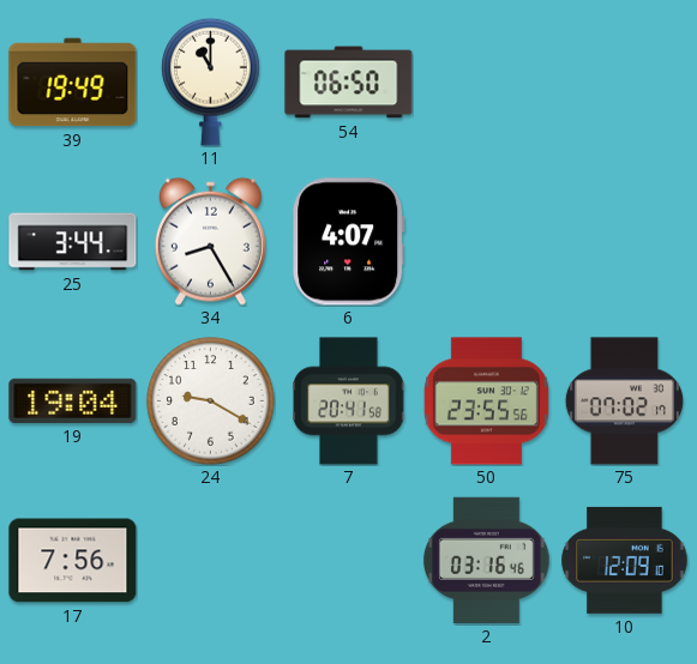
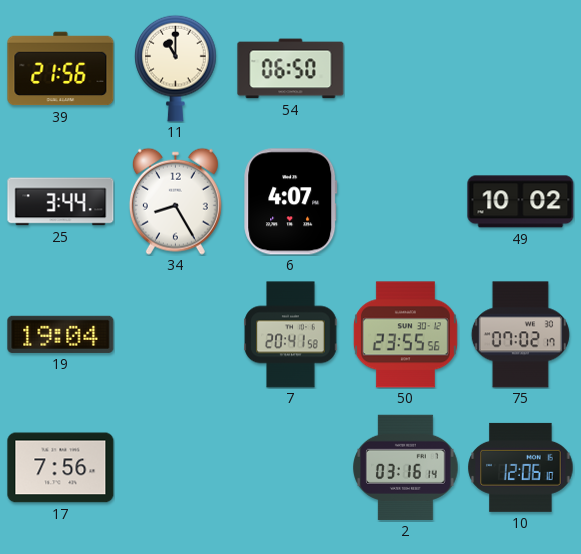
39: 19:49 -> 21:56 (61, 69)
49: none -> 10:02 (521, 202)
24: 9:20 -> none (211, 402)
2: 03:16:46 -> 03:16:14 (406, 467)
10: 12:09 -> 12:06 (521, 467)
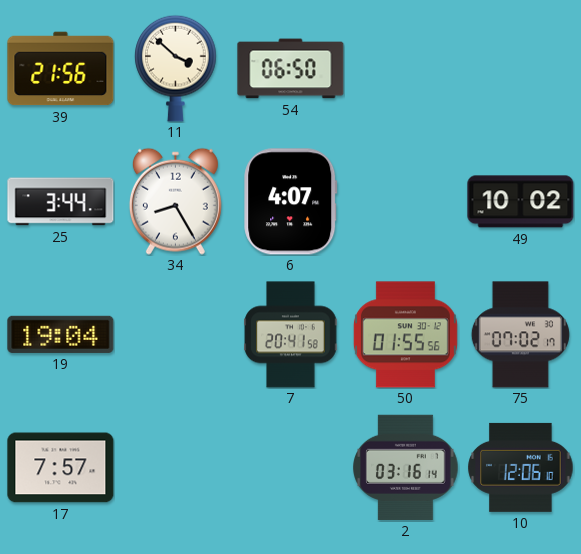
11: 11:00 -> 3:52 (176, 68)
50: 23:55 -> 01:55 (405, 335)
17: 7:56 -> 7:57 (61, 468)
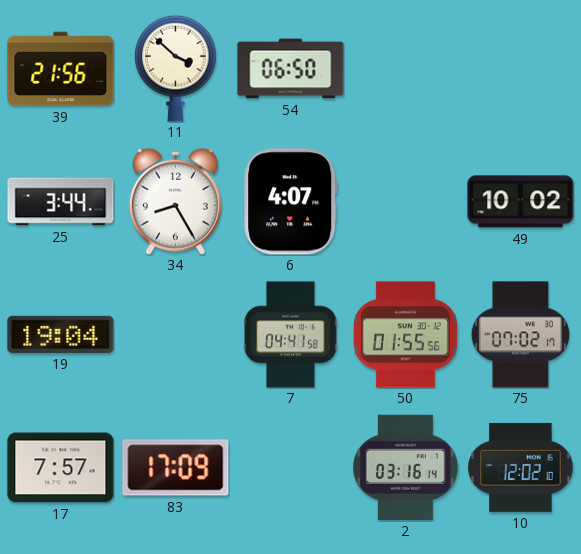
7: 20:41 -> 04:41 (291, 335)
83: none -> 17:09 (176, 468)
10: 12:06 -> 12:02 (521, 467)
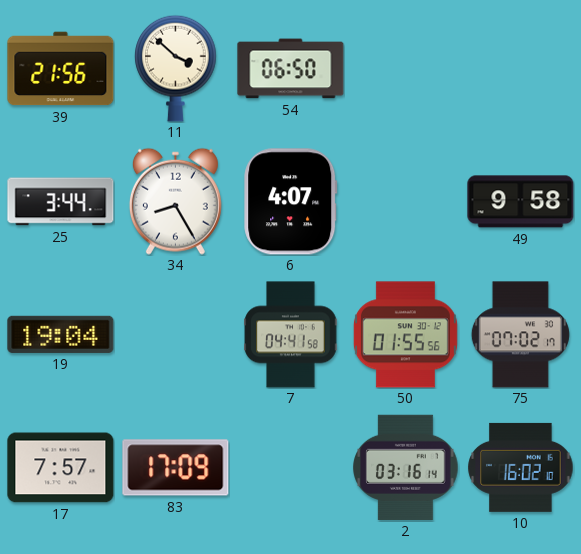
49: 10:02 -> 9:58 (521, 202)
10: 12:02 -> 16:02 (521, 467)
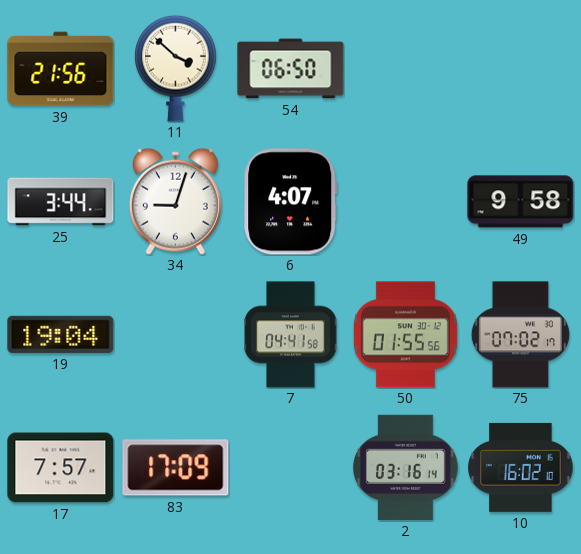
34: 8:25 -> 9:03 (175, 201)
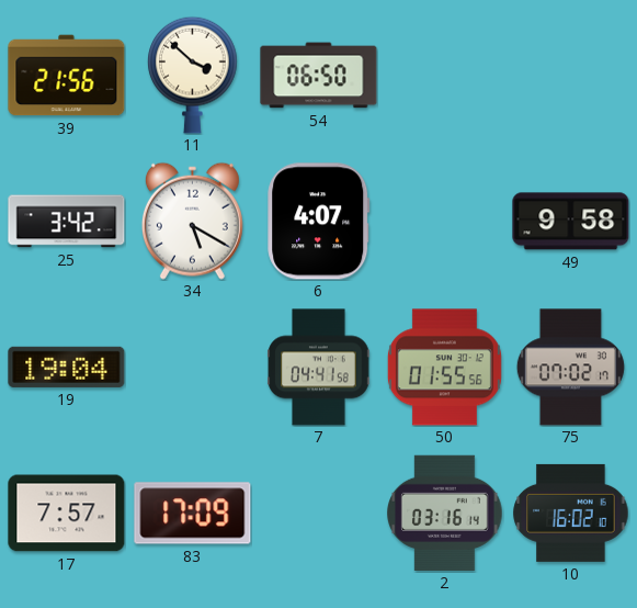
25: 3:44 -> 3:42 (67, 222)
34: 9:03 -> 5:20 (192, 221)
